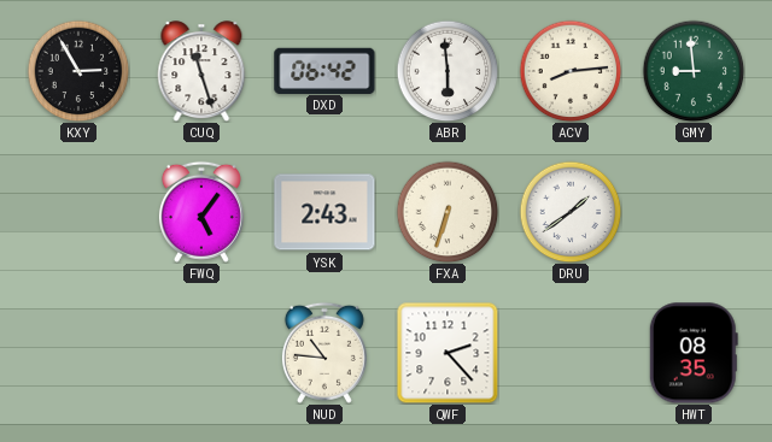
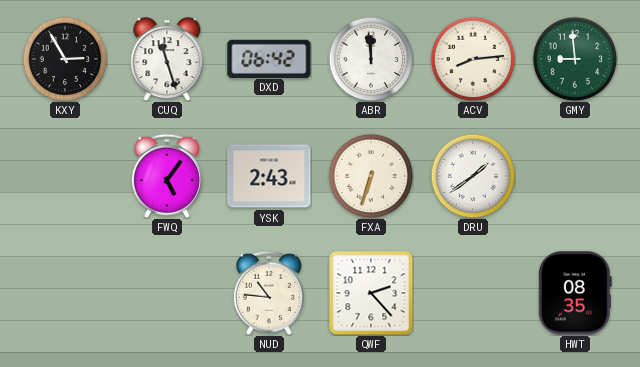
ABR: 5:59 -> 11:59 (371, 59)
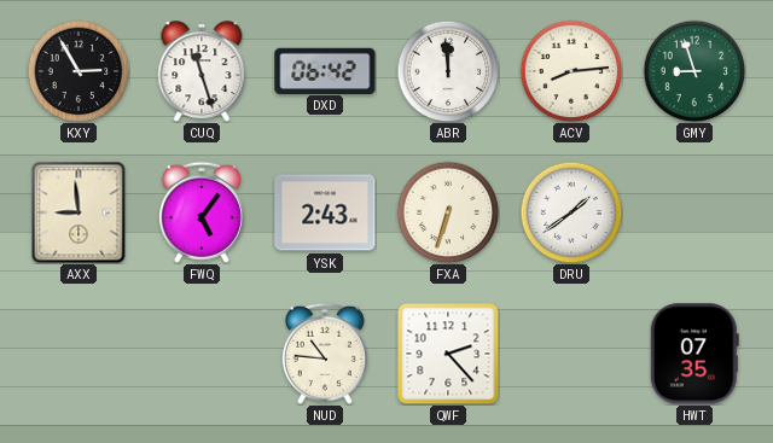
GMY: 8:59 -> 8:57 (694, 71)
AXX: none -> 8:59 (79, 212)
HWT: 08:35 -> 07:35 (694, 354)
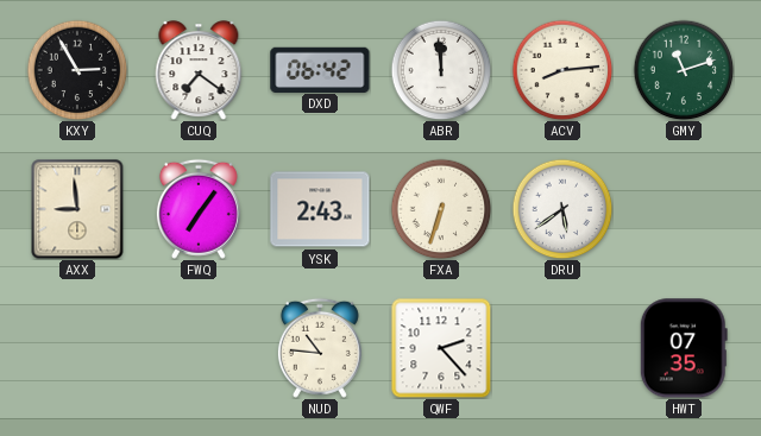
CUQ: 11:27 -> 7:21 (199, 70)
GMY: 8:57 -> 11:12 (684, 70)
FWQ: 5:06 -> 7:06 (199, 209)
DRU: 1:39 -> 5:39 (562, 209)
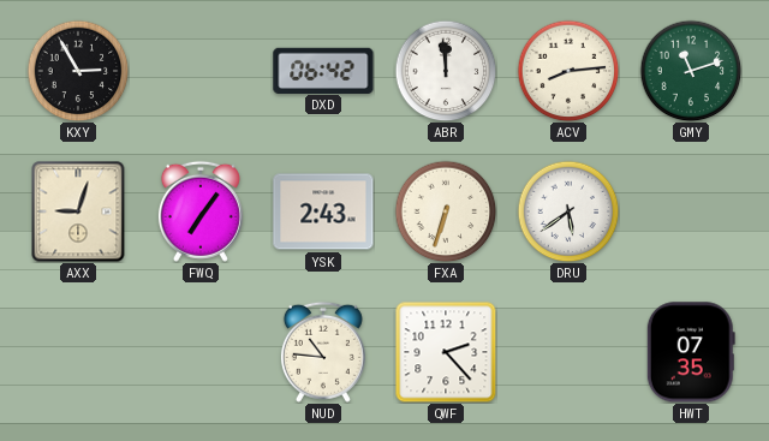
CUQ: 7:21 -> none (199, 70)
AXX: 8:59 -> 9:03 (78, 211)
